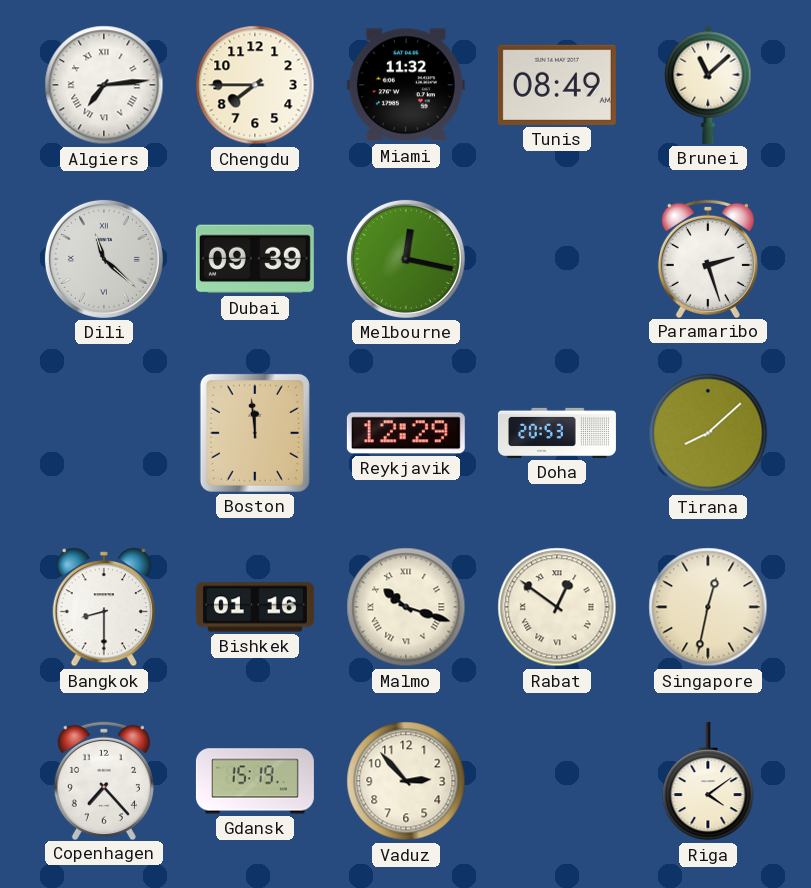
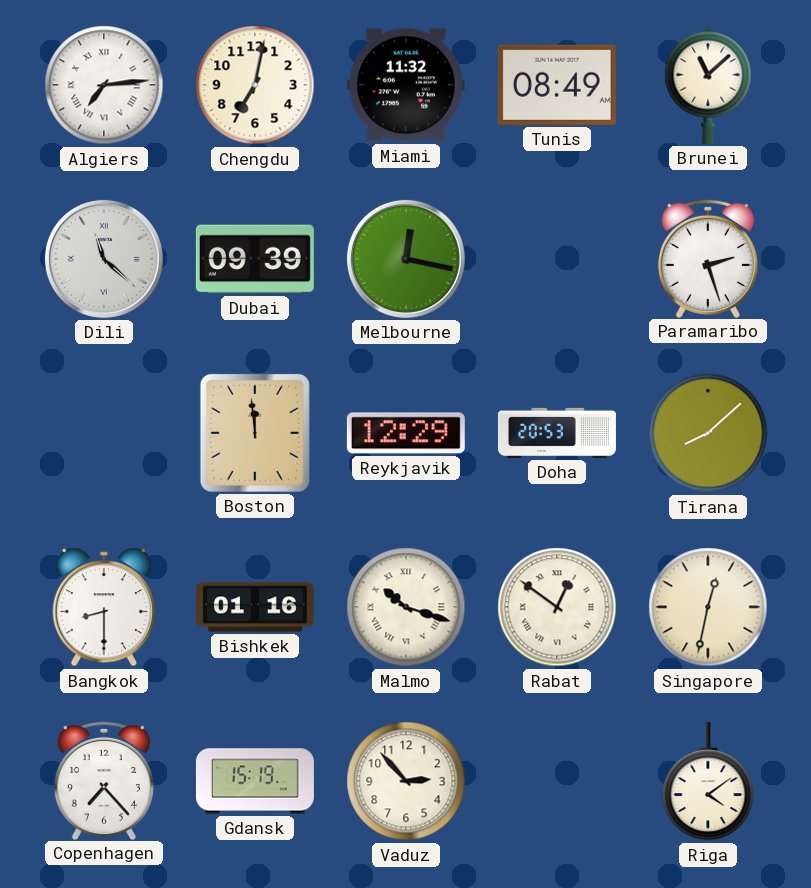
Chengdu: 7:45 -> 7:02 (255, 85)
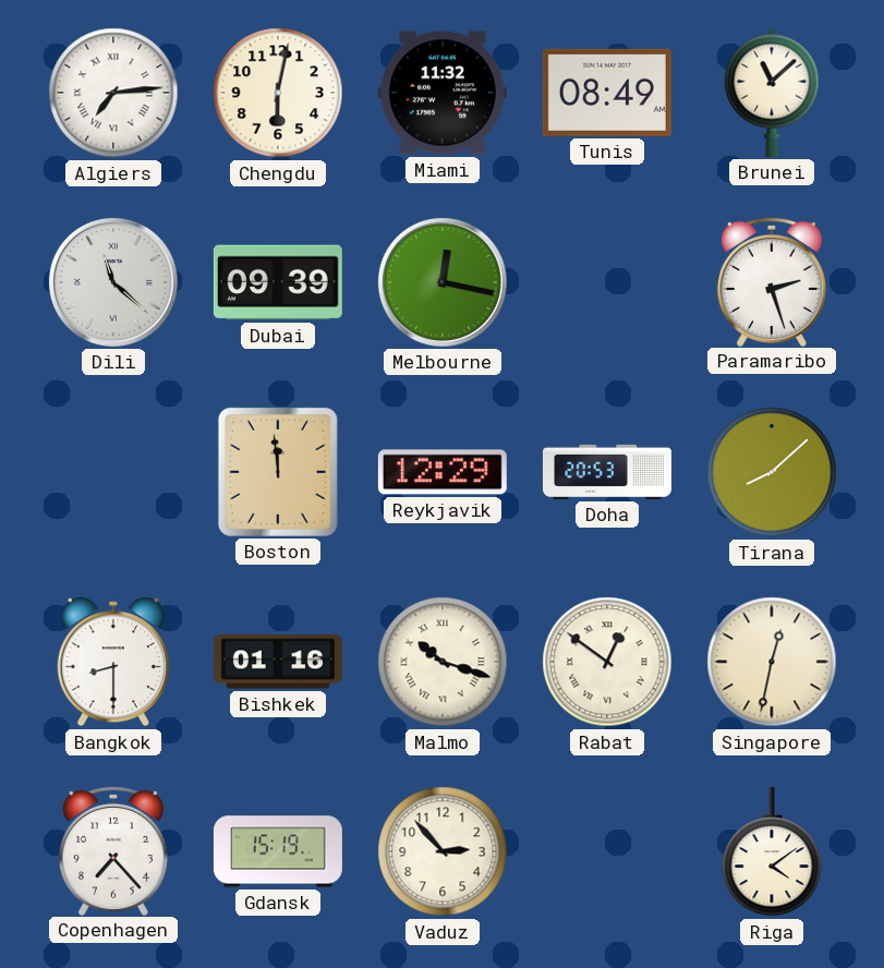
Chengdu: 7:02 -> 6:02 (278, 93)
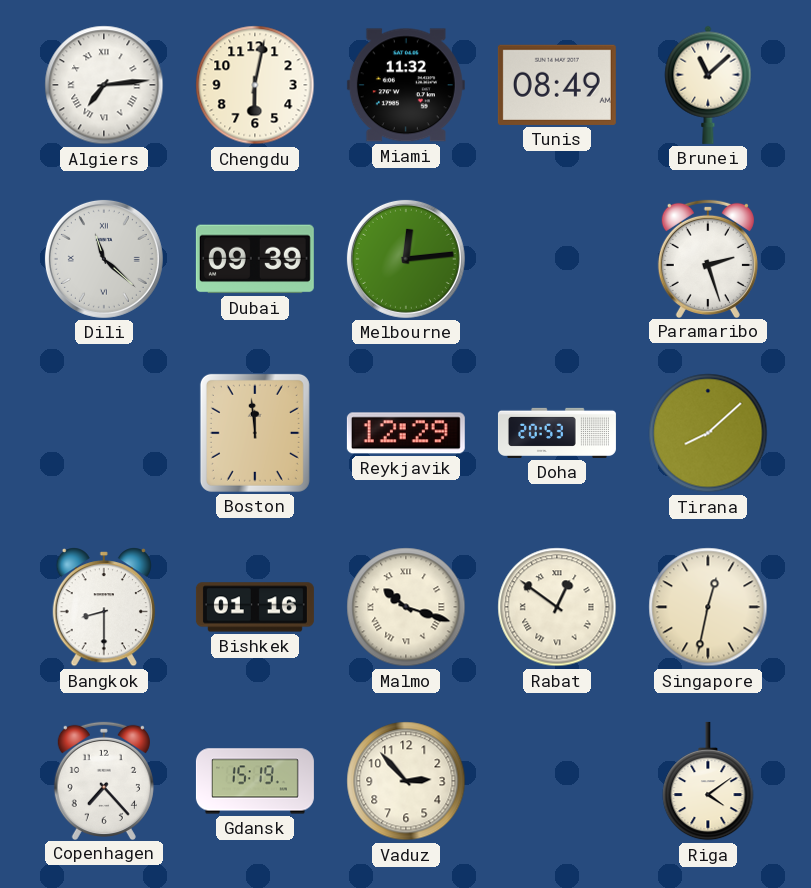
Melbourne: 12:17 -> 12:14 (406, 259)
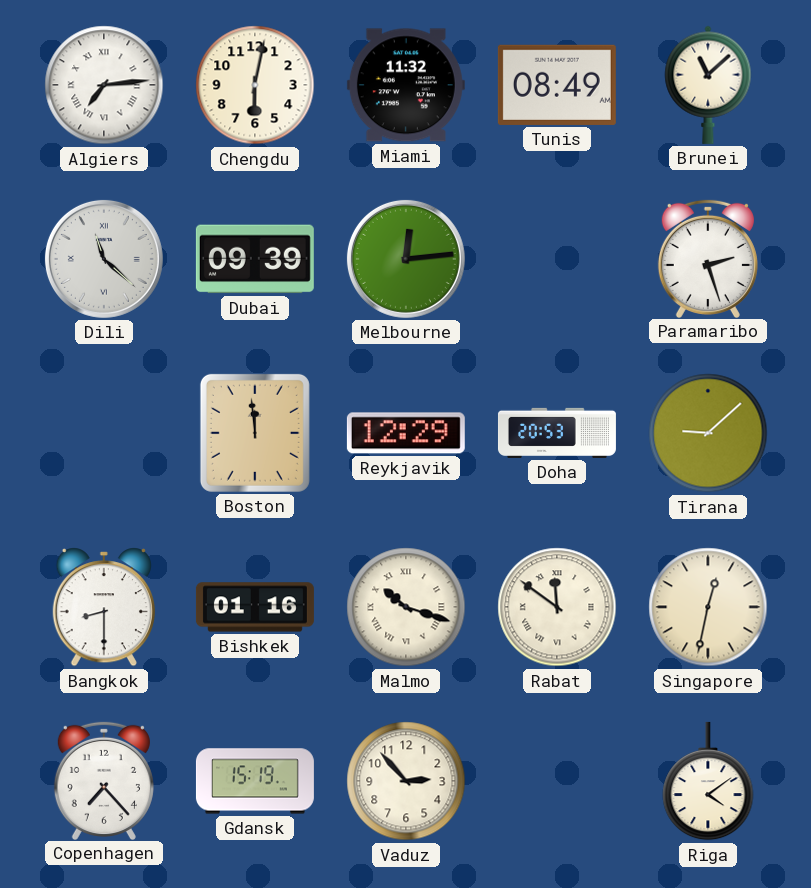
Tirana: 8:08 -> 9:08 (708, 433)
Rabat: 12:51 -> 11:51 (557, 607)
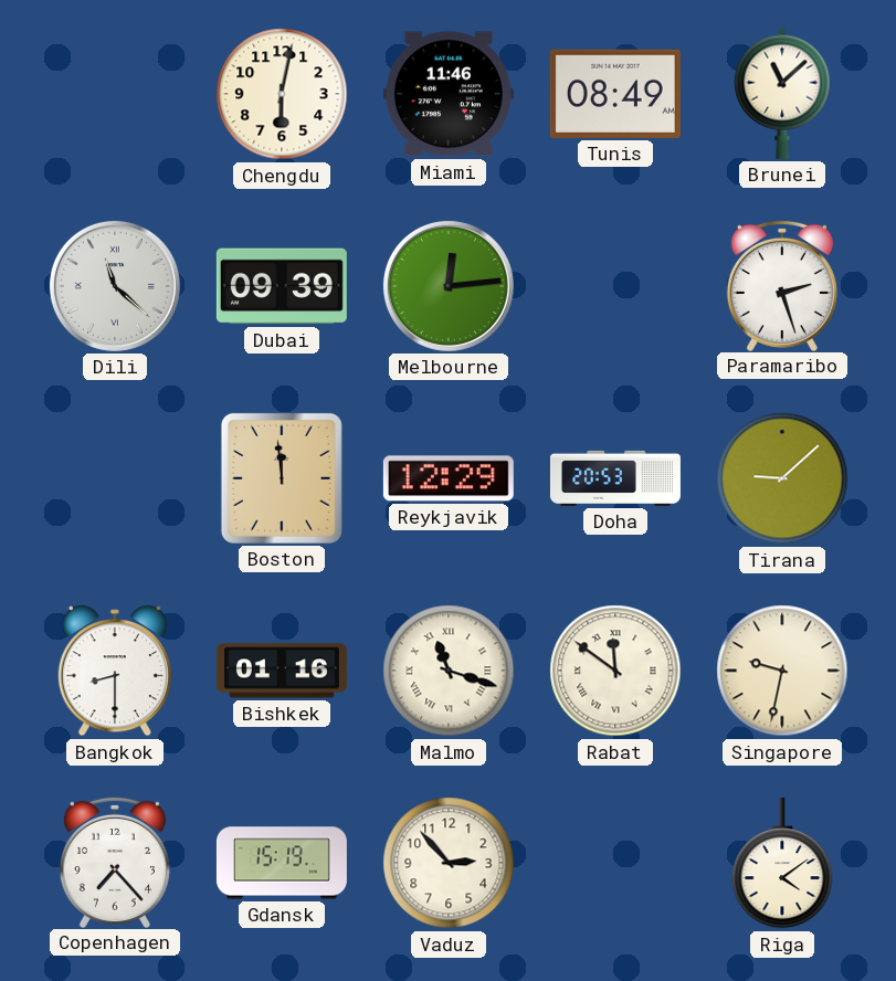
Algiers: 7:14 -> none (104, 85)
Miami: 11:32 -> 11:46 (449, 94)
Malmo: 10:18 -> 11:18 (449, 671)
Singapore: 12:32 -> 9:32 (782, 671)
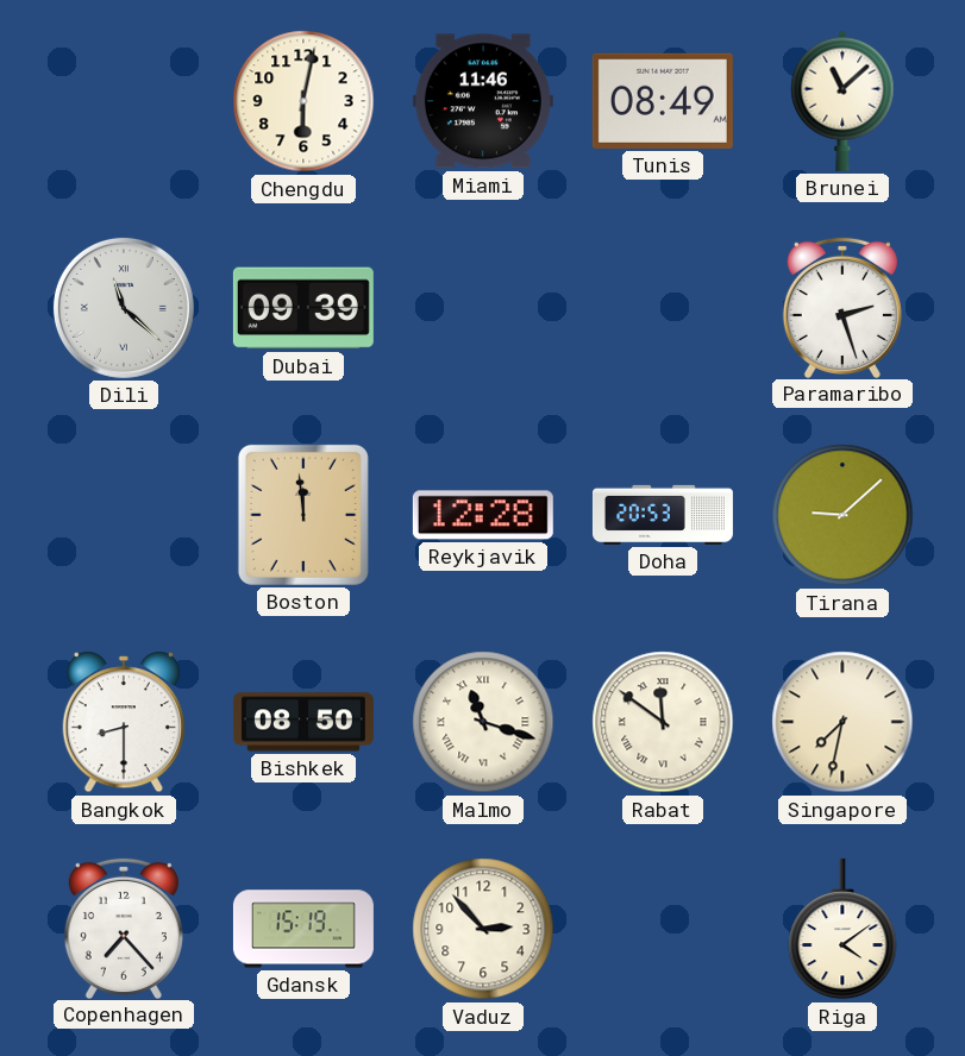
Melbourne: 12:14 -> none (449, 286)
Reykjavik: 12:29 -> 12:28 (483, 515)
Bishkek: 01:16 -> 08:50 (303, 722)
Singapore: 9:32 -> 7:32 (842, 722)
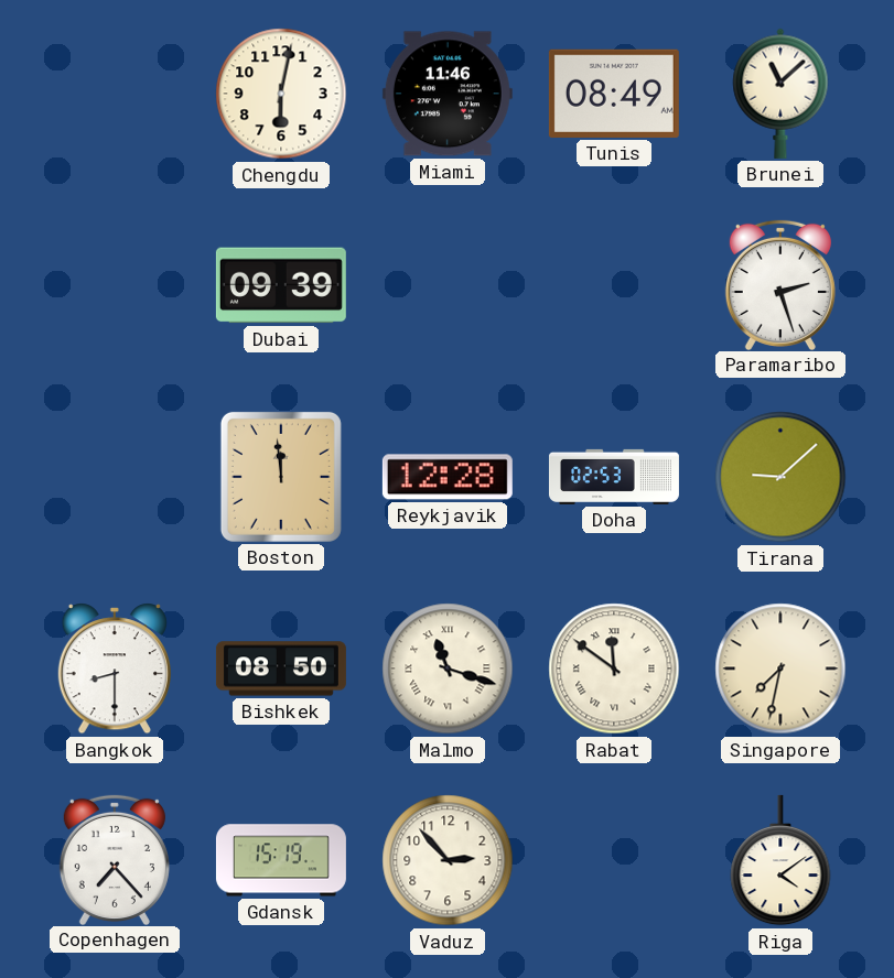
Dili: 11:22 -> none (124, 308)
Doha: 20:53 -> 02:53 (614, 477)
